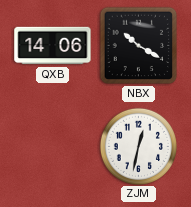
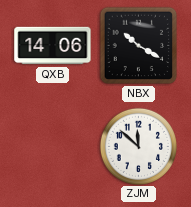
ZJM: 12:32 -> 11:52 (138, 146)
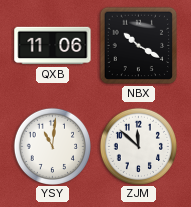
QXB: 14:06 -> 11:06 (53, 46)
YSY: none -> 11:01 (52, 146)
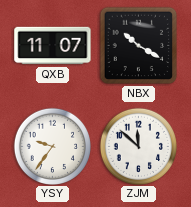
QXB: 11:06 -> 11:07 (53, 46)
YSY: 11:01 -> 9:36 (52, 146)
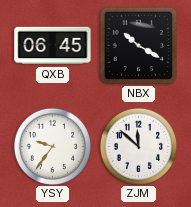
QXB: 11:07 -> 06:45 (53, 46)
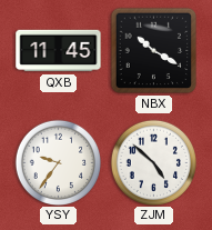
QXB: 06:45 -> 11:45 (59, 51)
ZJM: 11:52 -> 4:52 (153, 162)
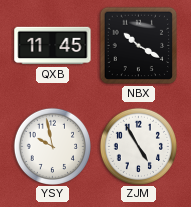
YSY: 9:36 -> 9:58 (52, 146)
ZJM: 4:52 -> 4:55 (138, 146)
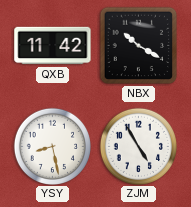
QXB: 11:45 -> 11:42 (53, 46)
YSY: 9:58 -> 8:28 (52, 146)
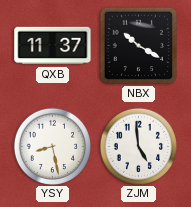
QXB: 11:42 -> 11:37 (53, 46)
ZJM: 4:55 -> 4:59 (138, 146)
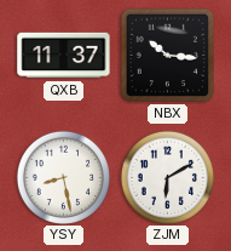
NBX: 10:20 -> 10:16 (168, 56)
ZJM: 4:59 -> 6:10 (167, 177)
